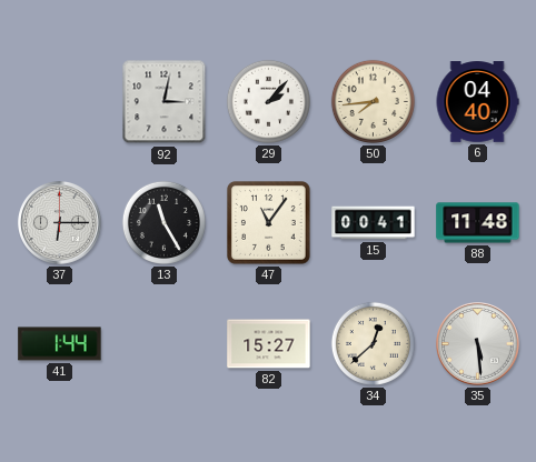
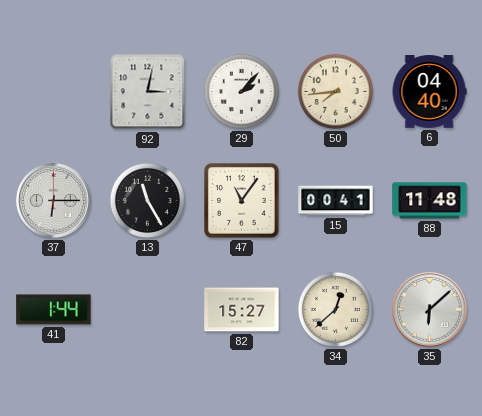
35: 5:29 -> 6:08 (430, 310)
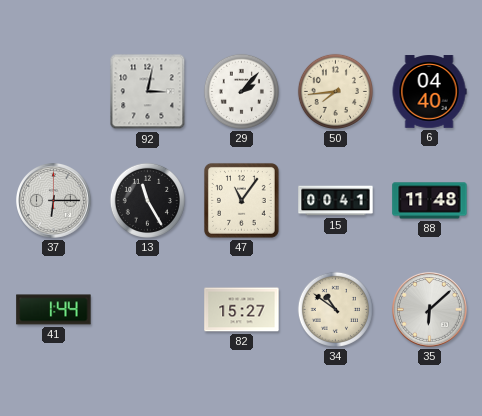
34: 12:38 -> 10:51 (335, 309)
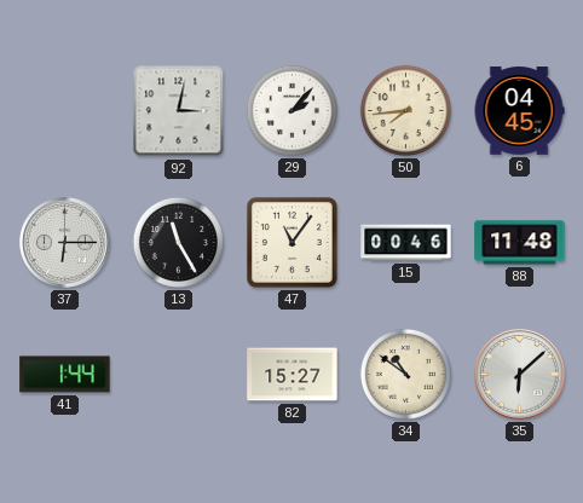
6: 04:40 -> 04:45 (519, 111)
15: 00:41 -> 00:46 (406, 243)
